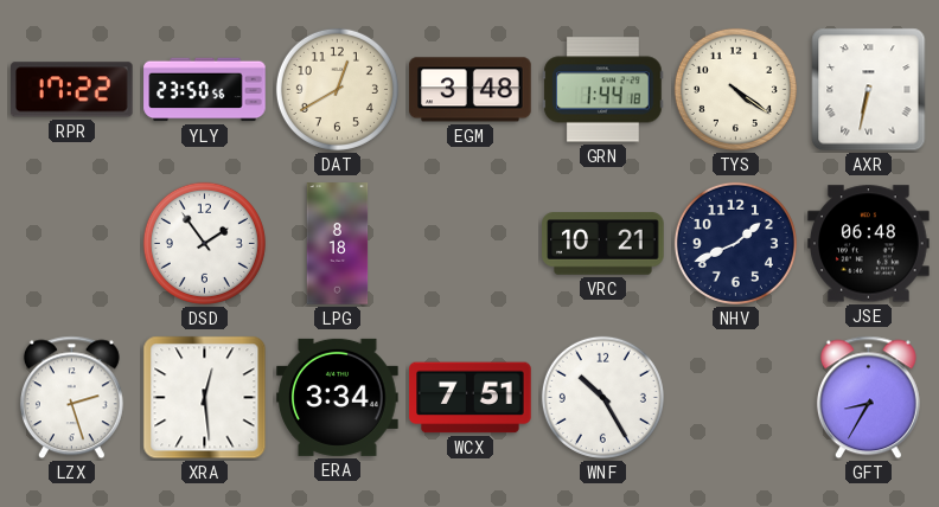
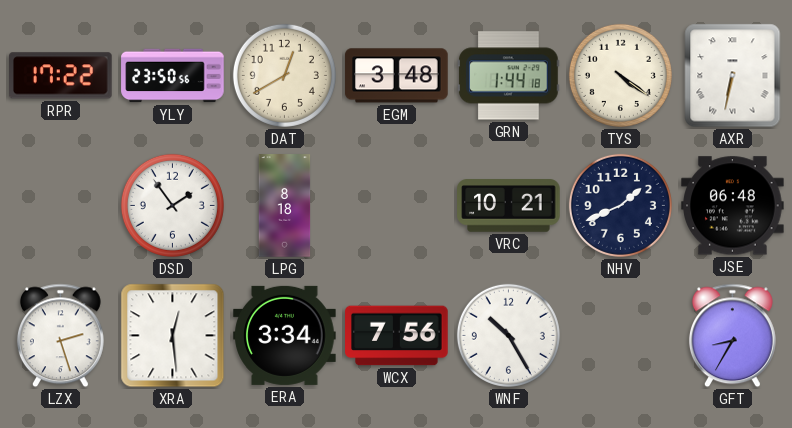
WCX: 7:51 -> 7:56 (397, 336)
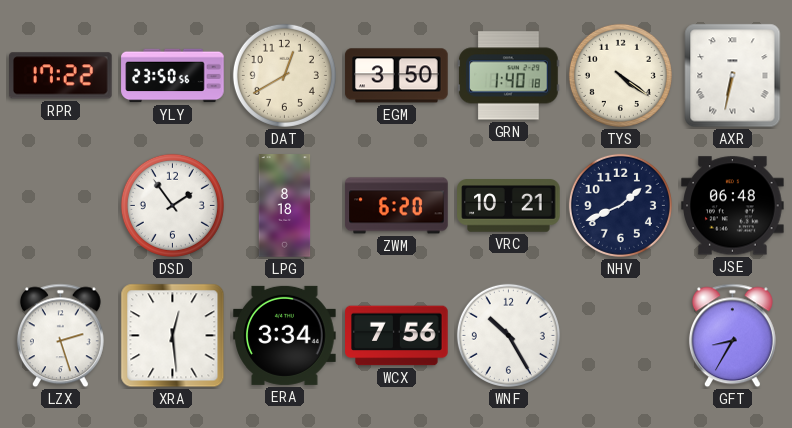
EGM: 3:48 -> 3:50 (397, 76)
GRN: 1:44 -> 1:40 (509, 76)
ZWM: none -> 6:20 (397, 206)
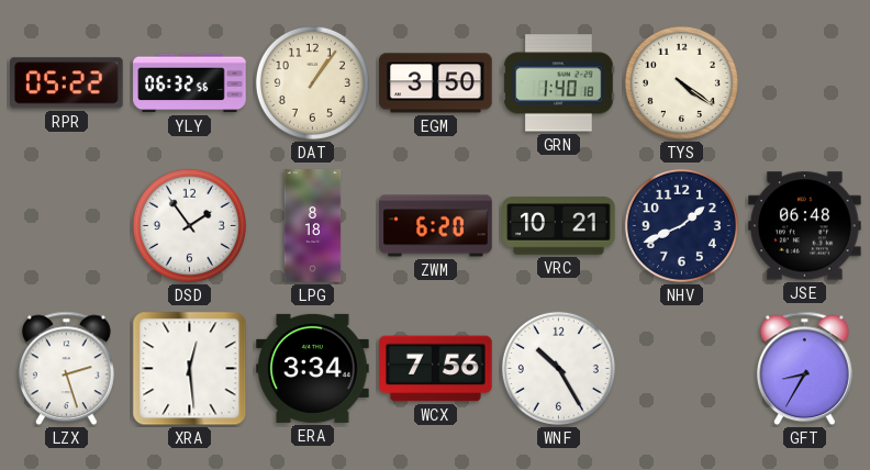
RPR: 17:22 -> 05:22 (67, 83)
YLY: 23:50 -> 06:32 (190, 83)
DAT: 12:40 -> 1:06 (312, 82)
AXR: 6:32 -> none (733, 76)
